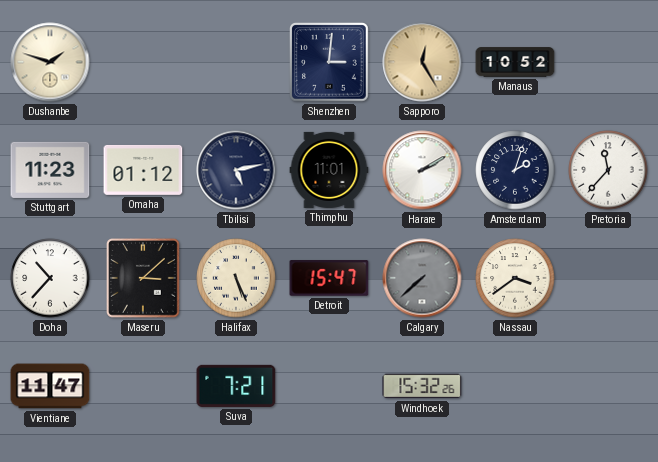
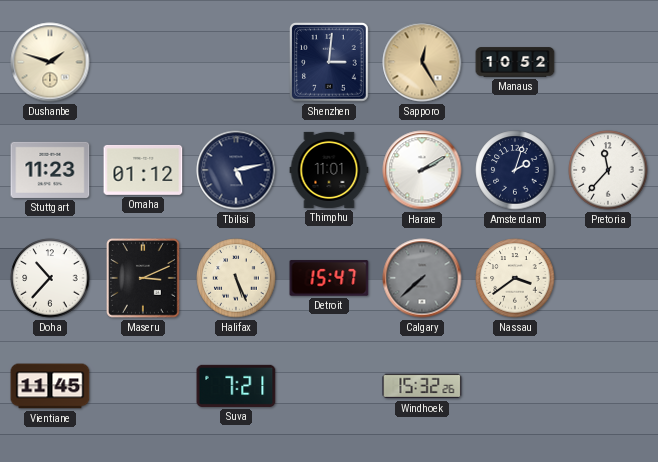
Maseru: 3:08 -> 3:11 (144, 278)
Vientiane: 11:47 -> 11:45 (50, 386)
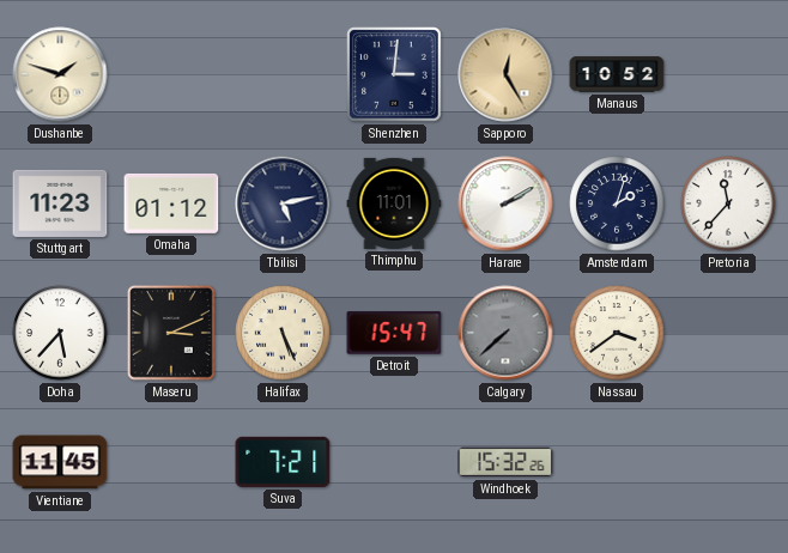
Doha: 10:37 -> 5:37 (60, 333)
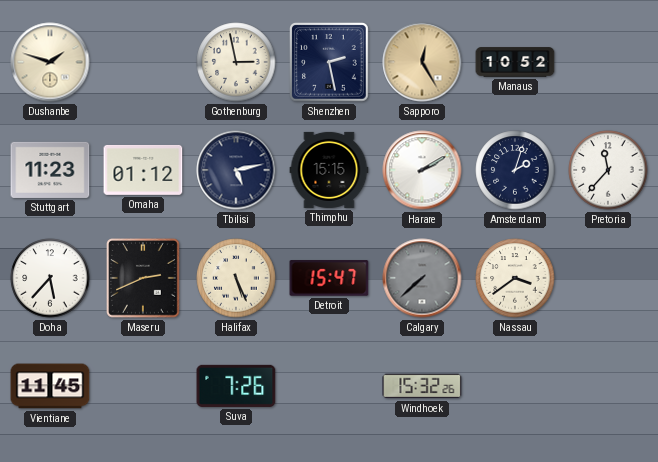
Gothenburg: none -> 2:58 (236, 62)
Shenzhen: 3:01 -> 2:28 (330, 63)
Thimphu: 11:01 -> 15:15 (329, 170)
Maseru: 3:11 -> 2:41 (144, 278)
Suva: 7:21 -> 7:26 (236, 386)
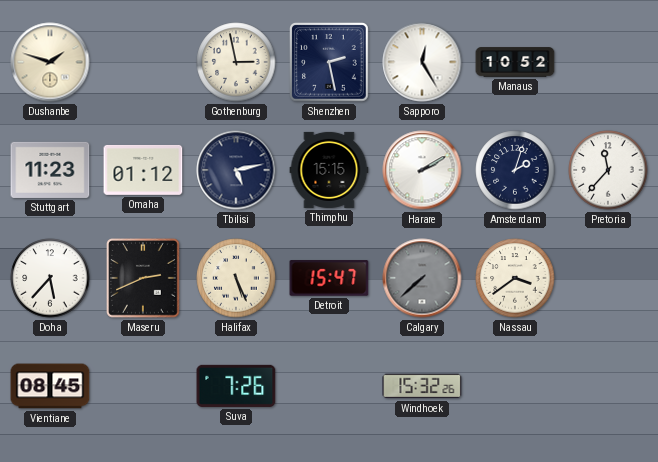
Sapporo dial: champagne -> white (422, 62)
Vientiane: 11:45 -> 08:45 (50, 386)
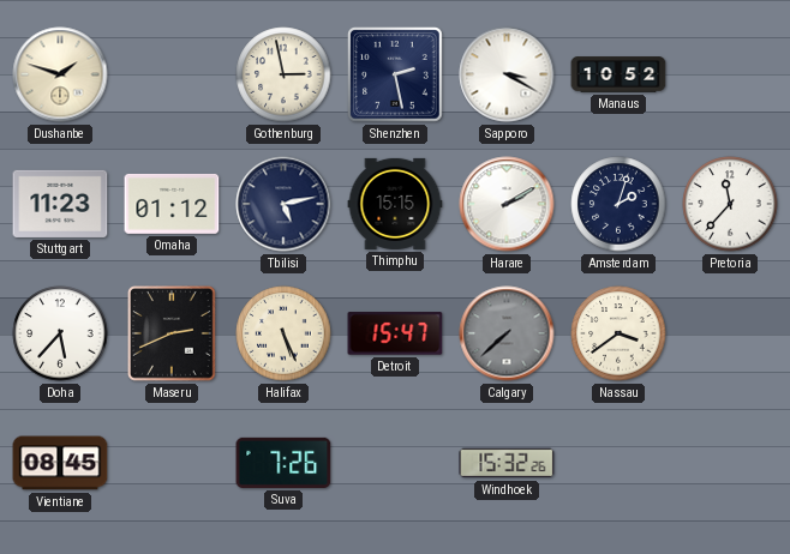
Sapporo: 12:25 -> 3:20 (507, 74)
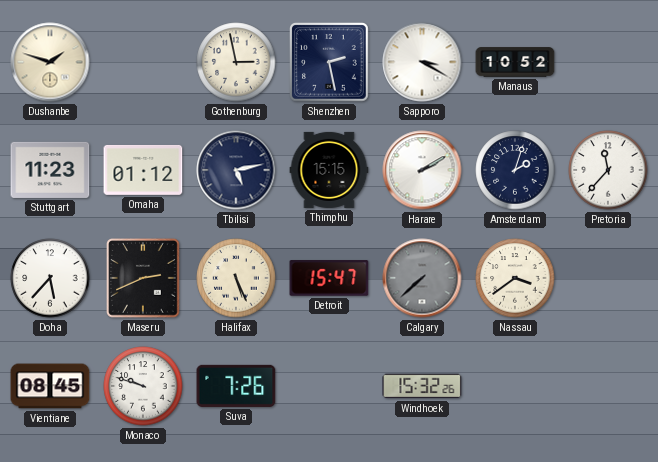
Monaco: none -> 9:48 (143, 386)
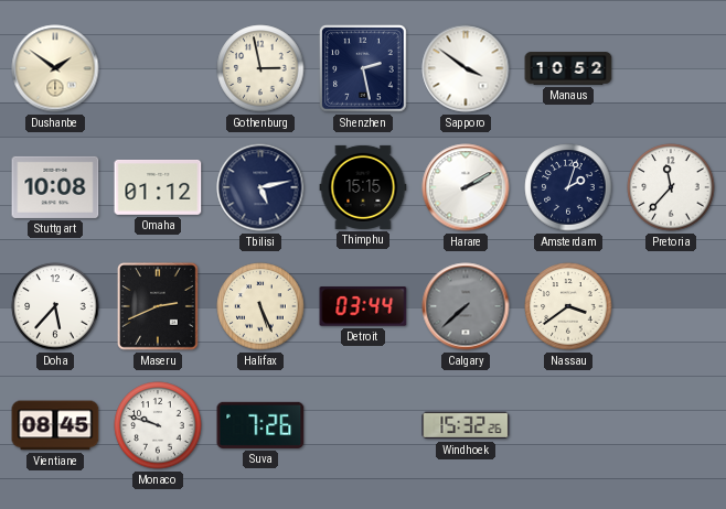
Dushanbe: 1:48 -> 1:51 (55, 68)
Sapporo: 3:20 -> 3:51 (466, 68)
Stuttgart: 11:23 -> 10:08 (55, 187)
Detroit: 15:47 -> 03:44 (363, 306)
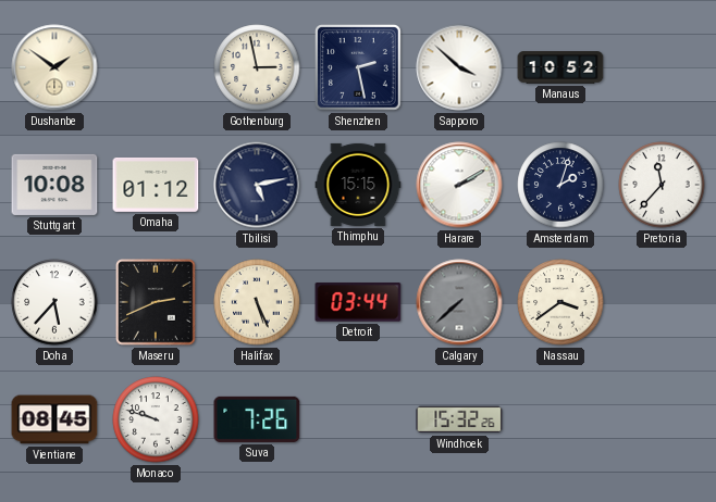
Sapporo: 3:51 -> 3:52 (459, 67)
